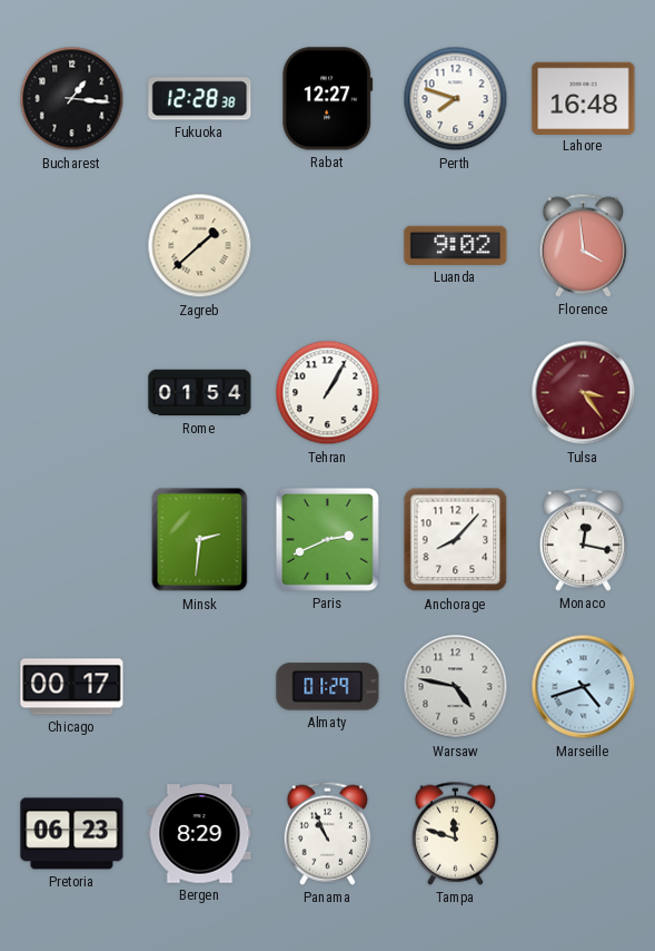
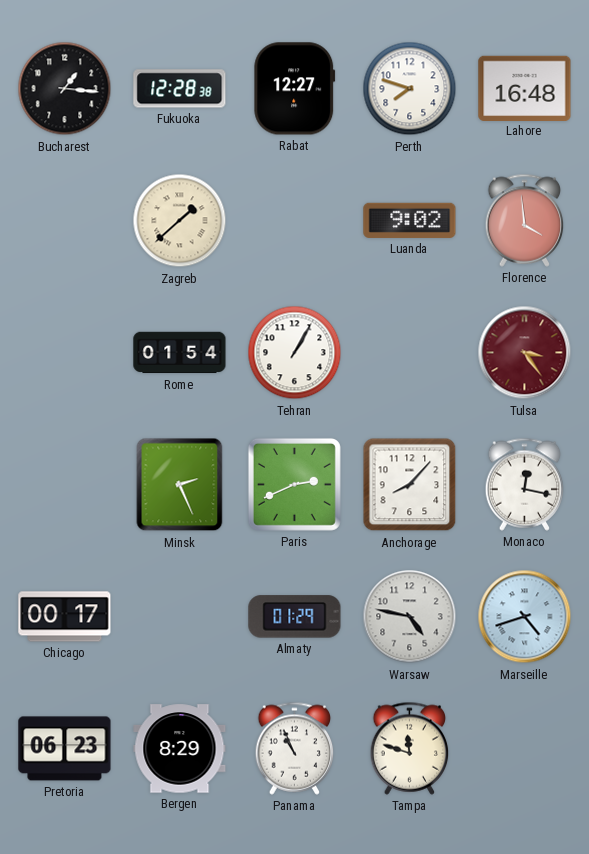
Minsk: 2:31 -> 2:26 (180, 485)
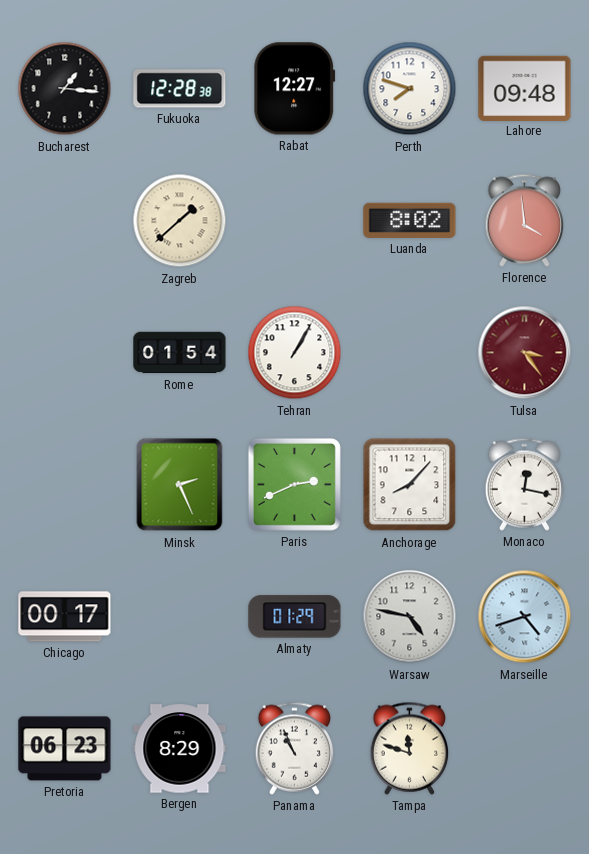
Lahore: 16:48 -> 09:48 (525, 88)
Luanda: 9:02 -> 8:02 (410, 220)
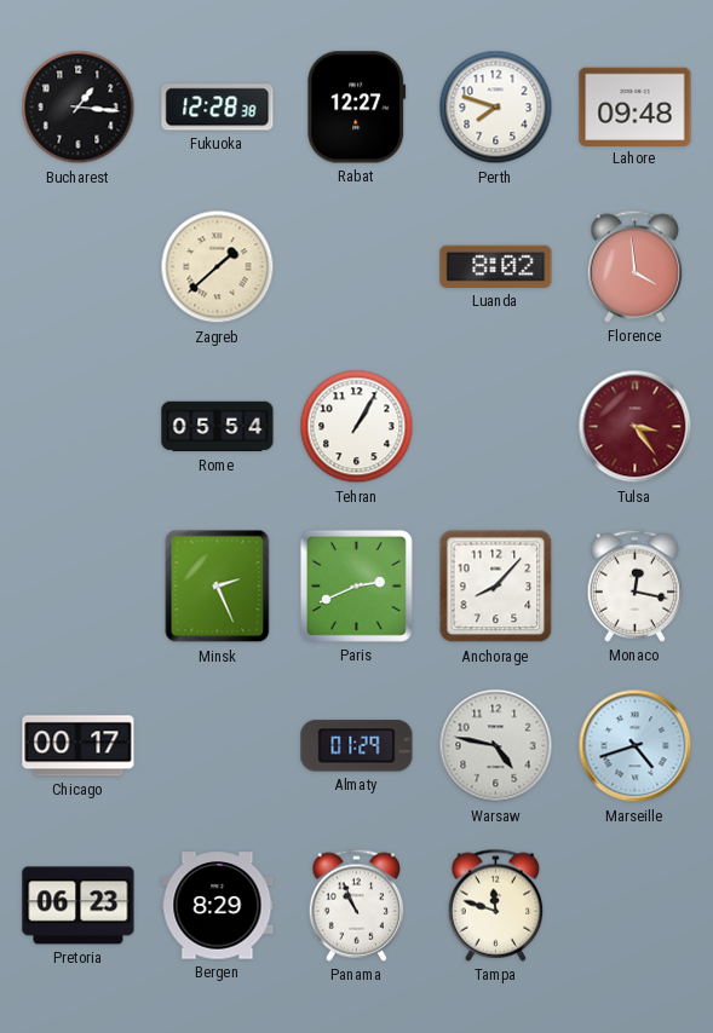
Rome: 01:54 -> 05:54 (218, 427)
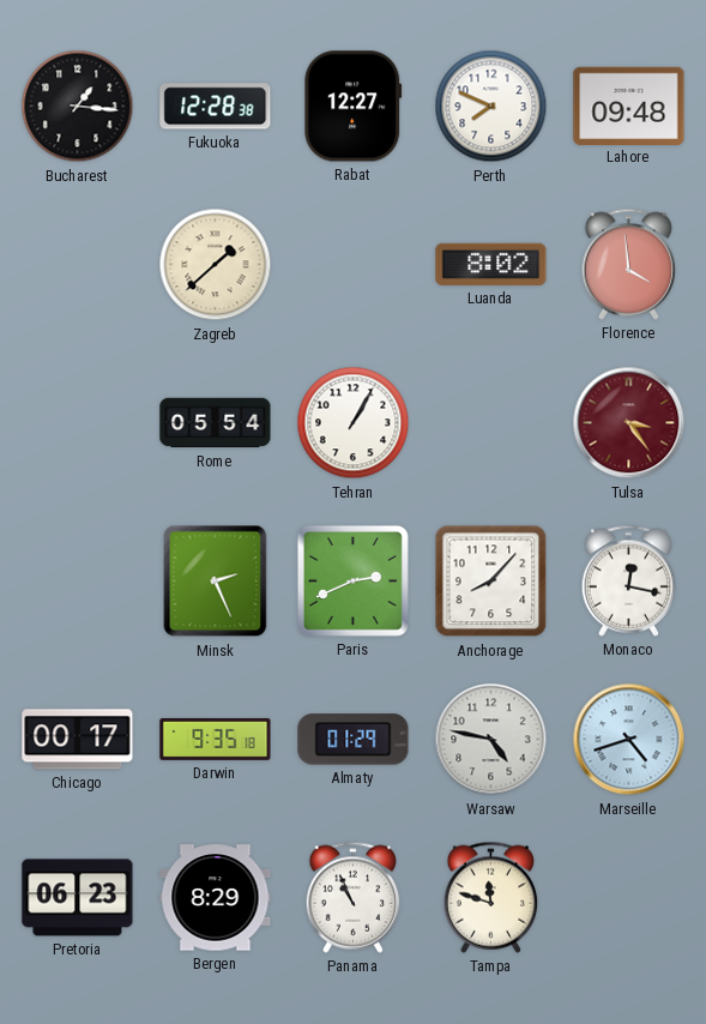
Perth: 7:48 -> 7:49 (491, 107)
Darwin: none -> 9:35 (216, 739)
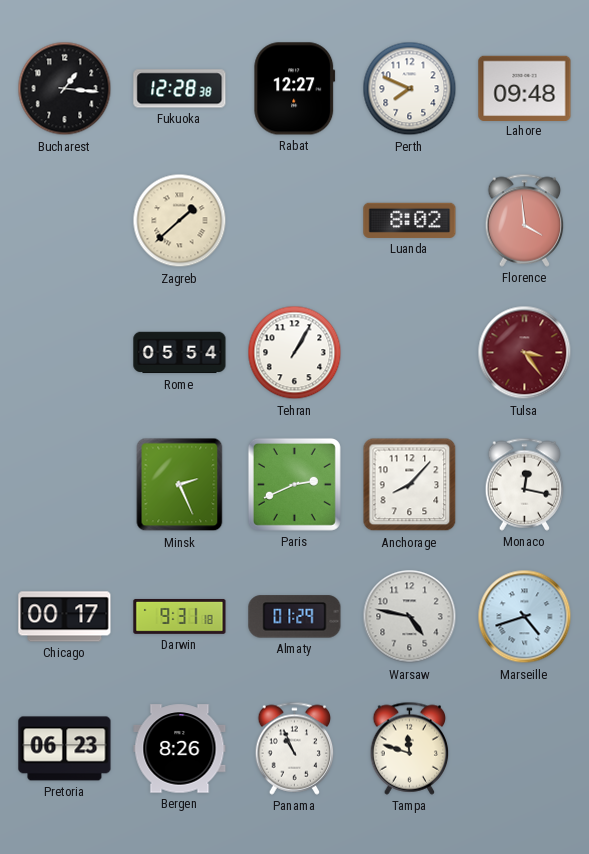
Darwin: 9:35 -> 9:31 (180, 616)
Bergen: 8:29 -> 8:26 (180, 749)
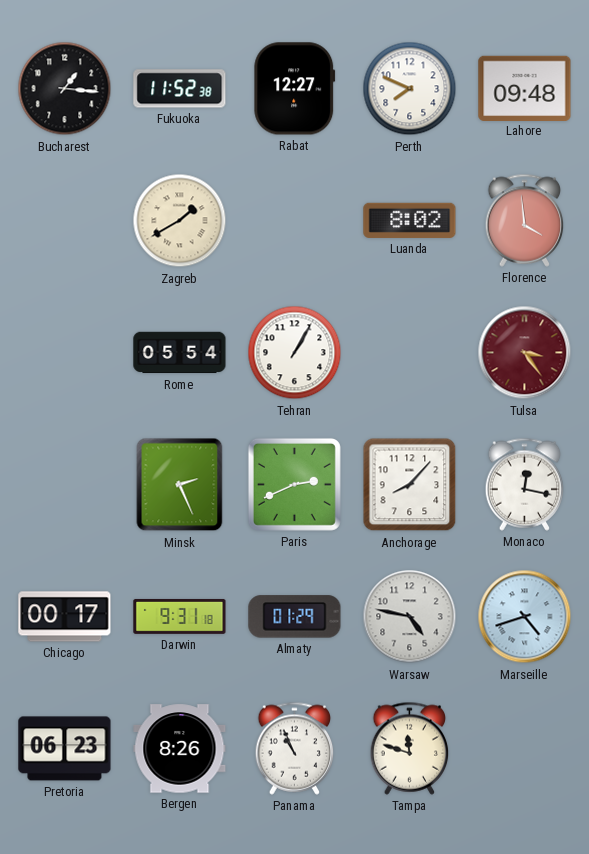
Fukuoka: 12:28 -> 11:52 (180, 89)
Zagreb: 1:38 -> 1:40 (180, 221)
